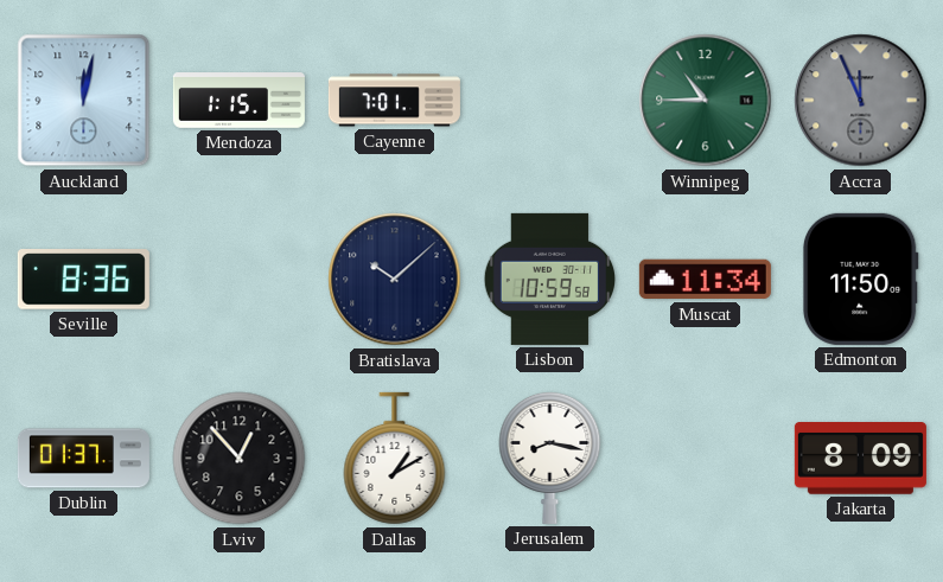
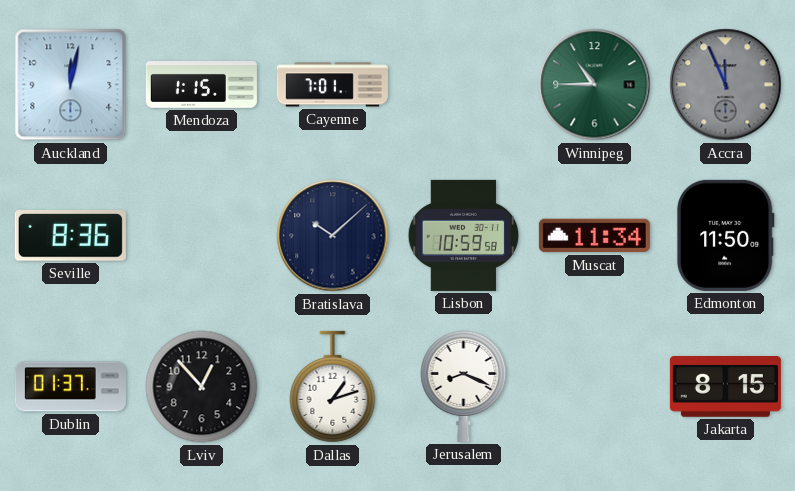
Dallas: 1:10 -> 1:12 (333, 387)
Jerusalem: 8:17 -> 8:19 (464, 386)
Jakarta: 8:09 -> 8:15 (725, 387)
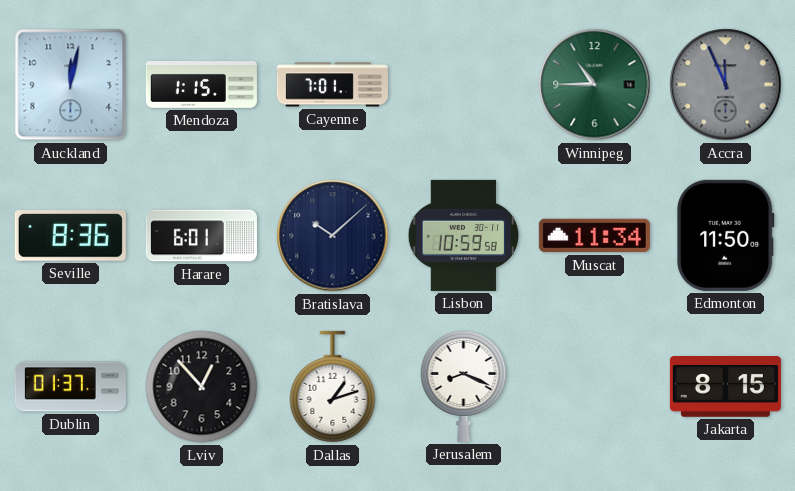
Harare: none -> 6:01 (201, 236)
